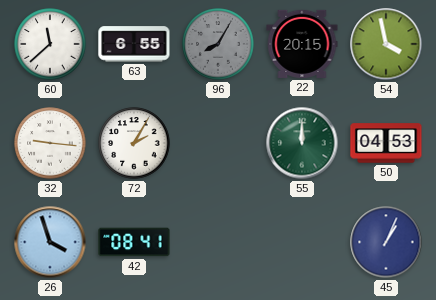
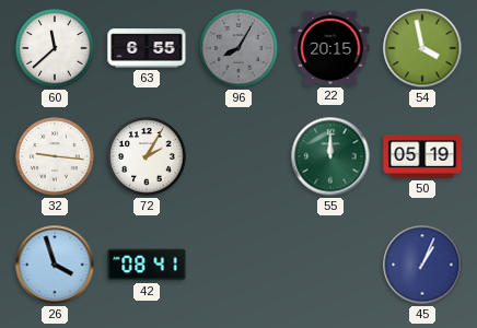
50: 04:53 -> 05:19 (422, 156)
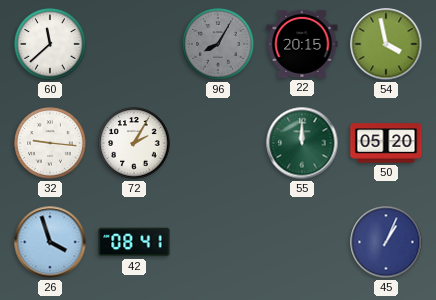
63: 6:55 -> none (147, 48)
50: 05:19 -> 05:20 (386, 143)
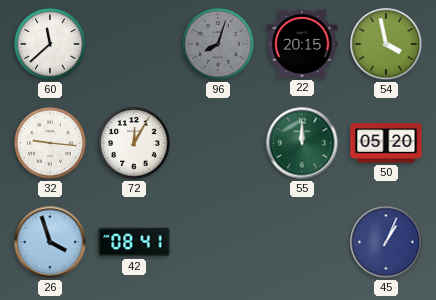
96: 8:05 -> 8:03 (218, 44)
72: 2:05 -> 12:05 (134, 143)
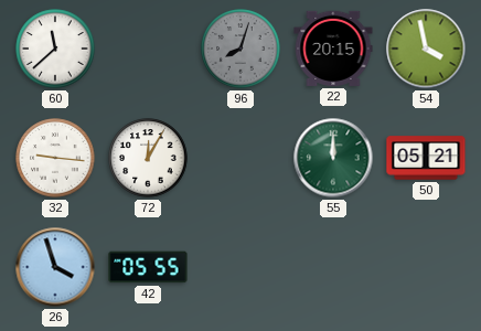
50: 05:20 -> 05:21 (426, 158)
42: 08:41 -> 05:55 (148, 267)
45: 1:04 -> none (386, 242)
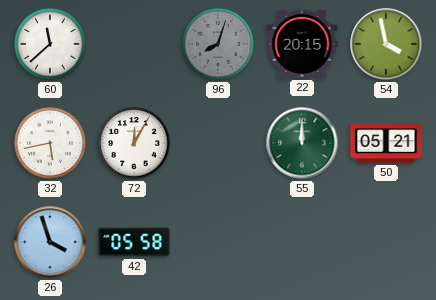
32: 9:16 -> 5:43 (50, 143)
42: 05:55 -> 05:58 (134, 242)
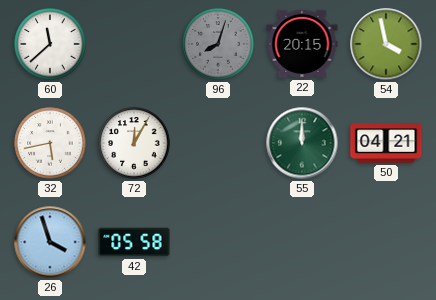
50: 05:21 -> 04:21 (386, 143)
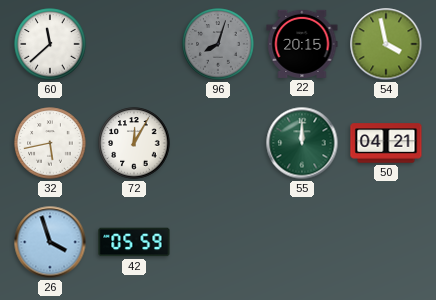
42: 05:58 -> 05:59 (134, 242)
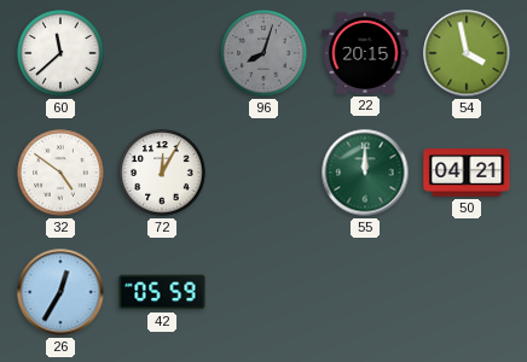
32: 5:43 -> 4:51 (60, 173)
26: 3:57 -> 12:35 (60, 292)
